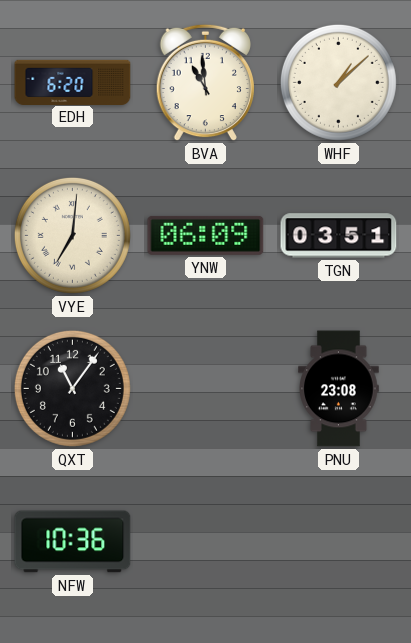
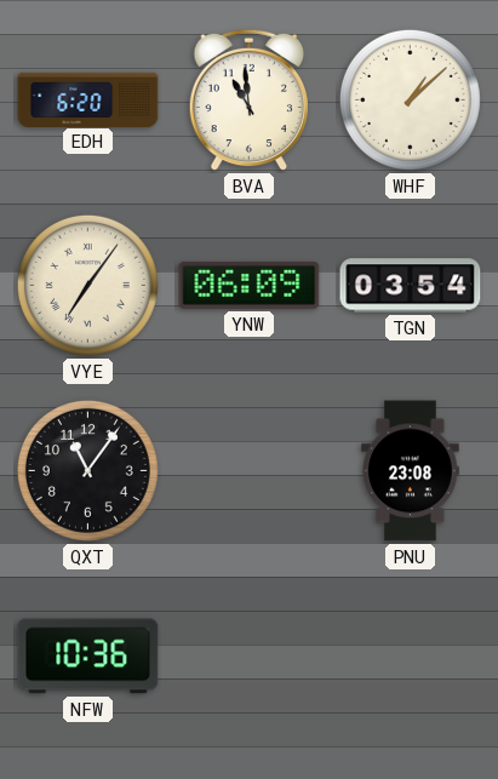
VYE: 7:01 -> 7:06 (87, 285)
TGN: 03:51 -> 03:54 (411, 286)
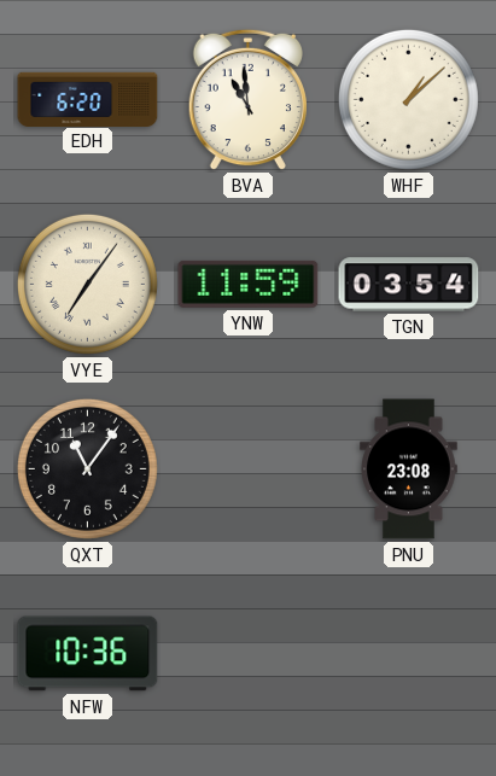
YNW: 06:09 -> 11:59 (249, 284)
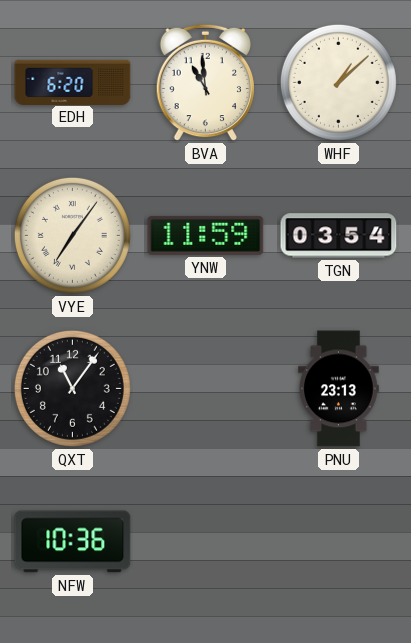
PNU: 23:08 -> 23:13 (339, 389)
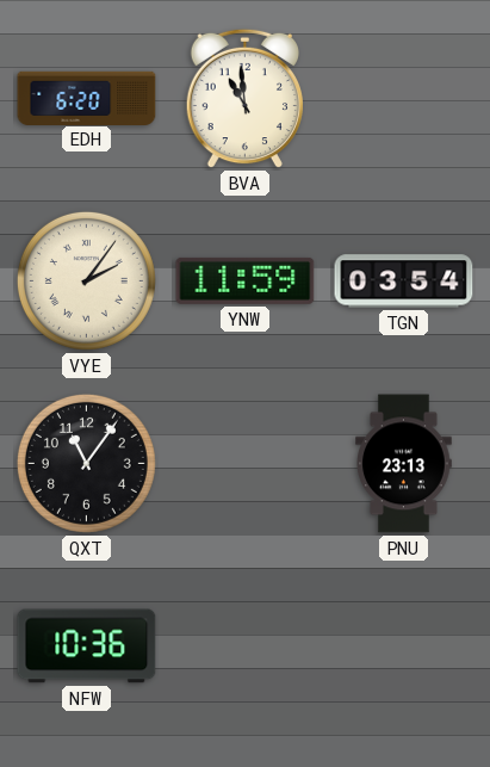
WHF: 1:08 -> none (338, 82)
VYE: 7:06 -> 2:06 (86, 280)
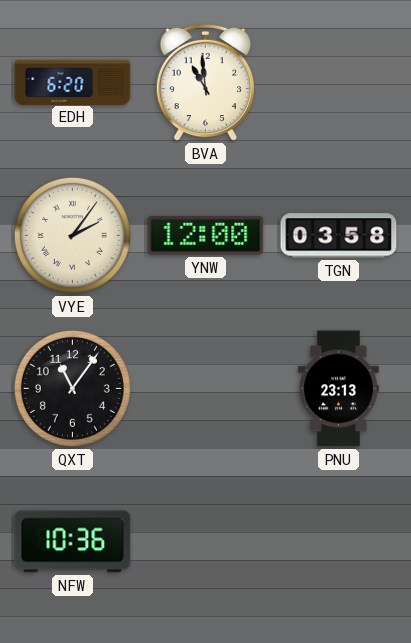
YNW: 11:59 -> 12:00 (206, 235)
TGN: 03:54 -> 03:58 (339, 236)
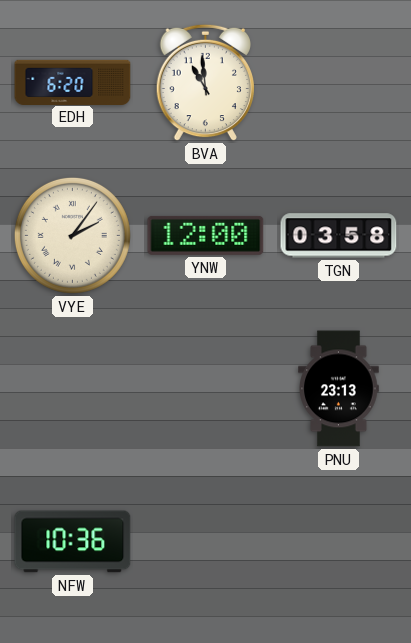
QXT: 11:06 -> none (72, 388)
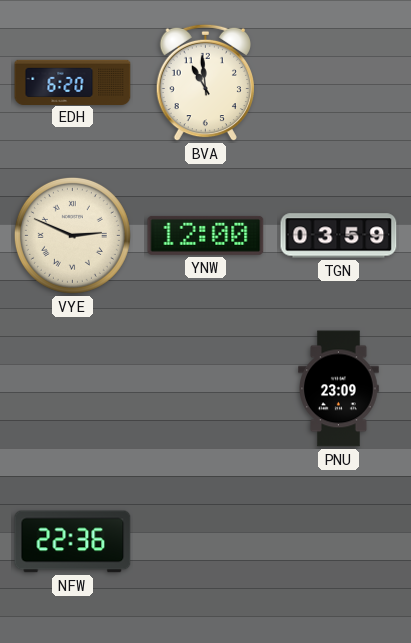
VYE: 2:06 -> 2:49 (72, 235)
TGN: 03:58 -> 03:59 (339, 236)
PNU: 23:13 -> 23:09 (339, 389)
NFW: 10:36 -> 22:36 (73, 542)
